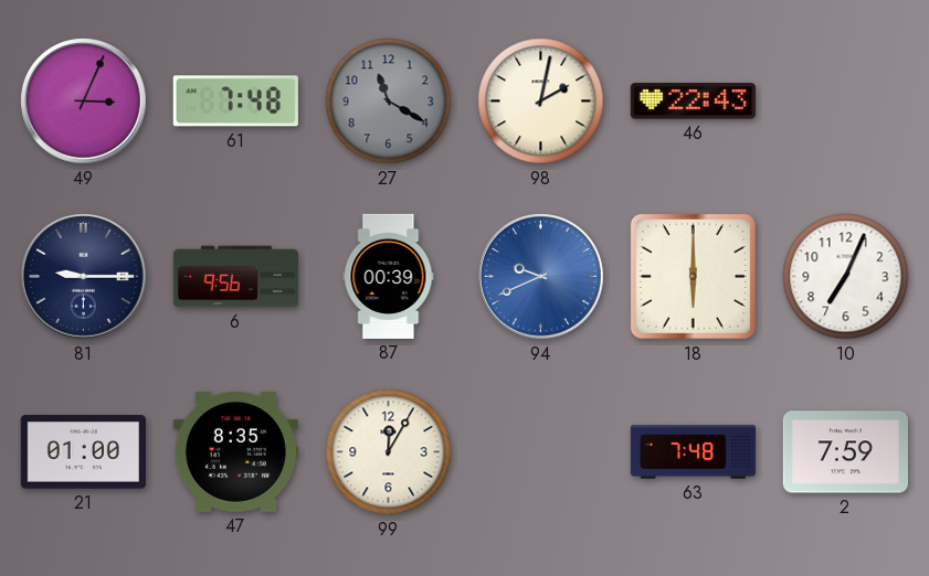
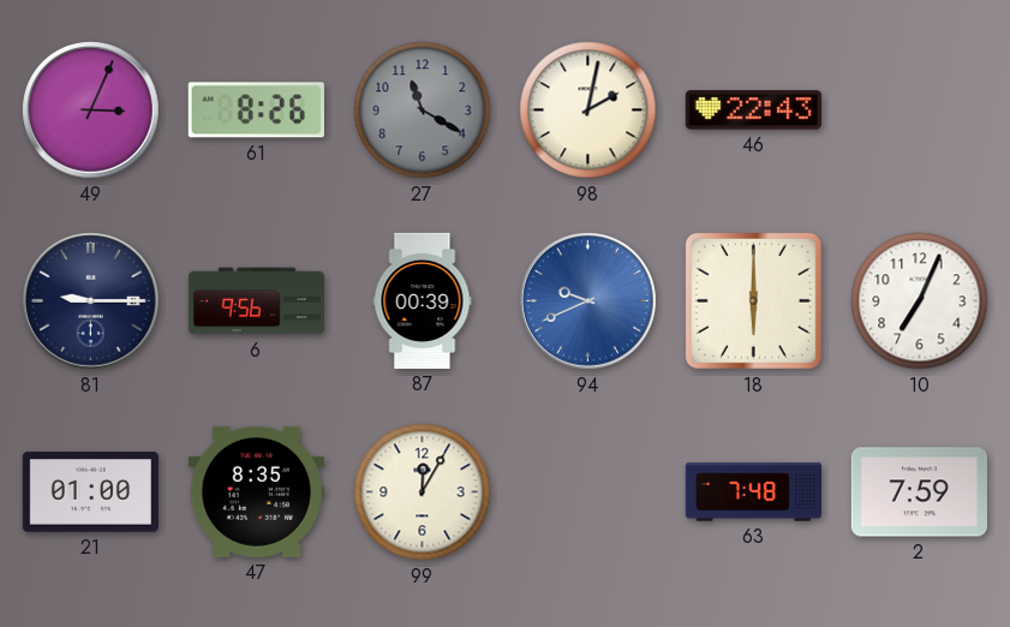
61: 7:48 -> 8:26 (256, 111)
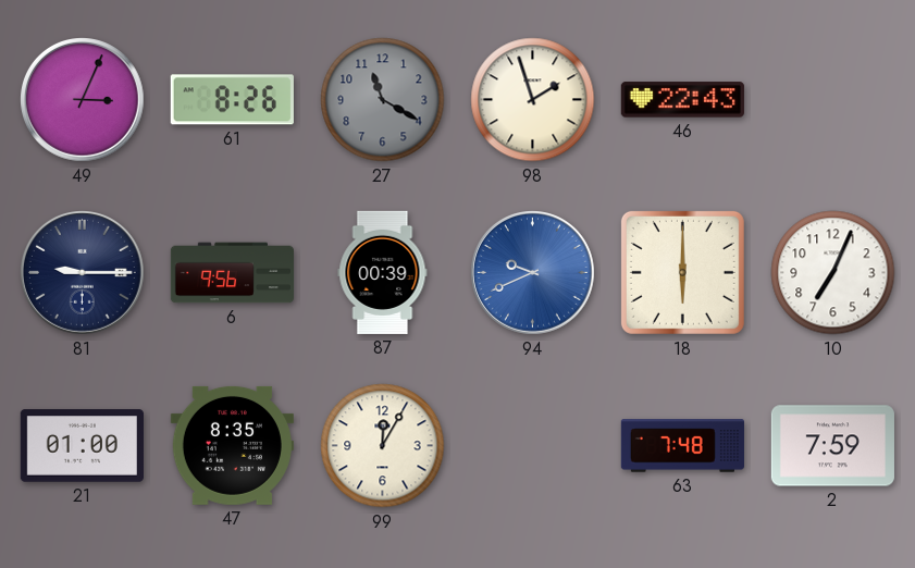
98: 2:02 -> 1:57 (533, 100)
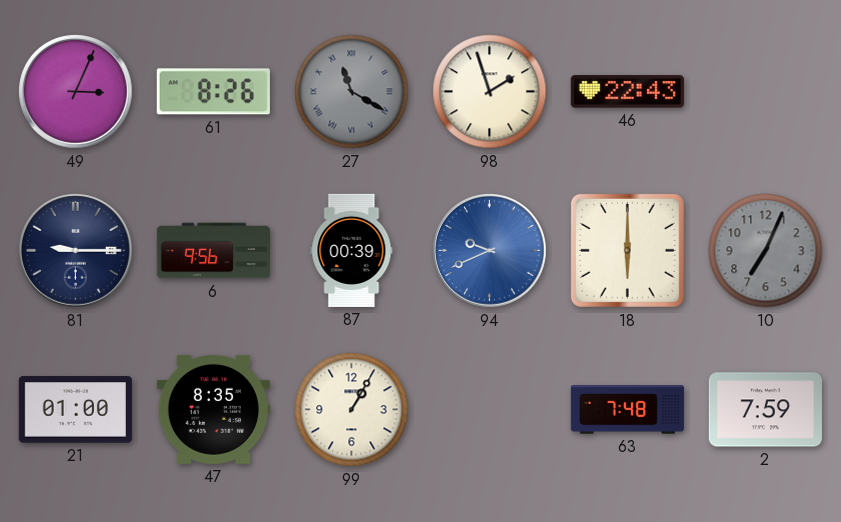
27 numerals: Arabic -> Roman (352, 92)
10 dial: white -> grey (766, 251)
99: 12:05 -> 1:05 (352, 410)
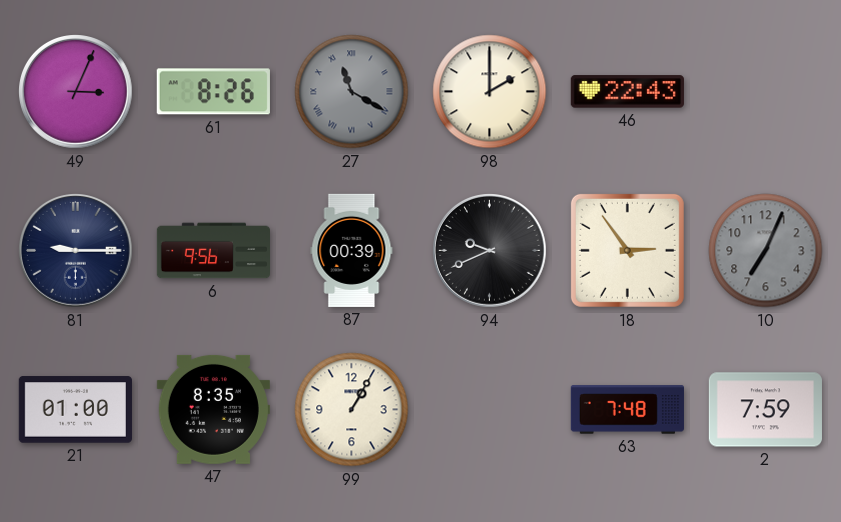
98: 1:57 -> 2:00 (490, 92)
94 dial: blue -> black (490, 251)
18: 6:00 -> 2:54 (627, 250)
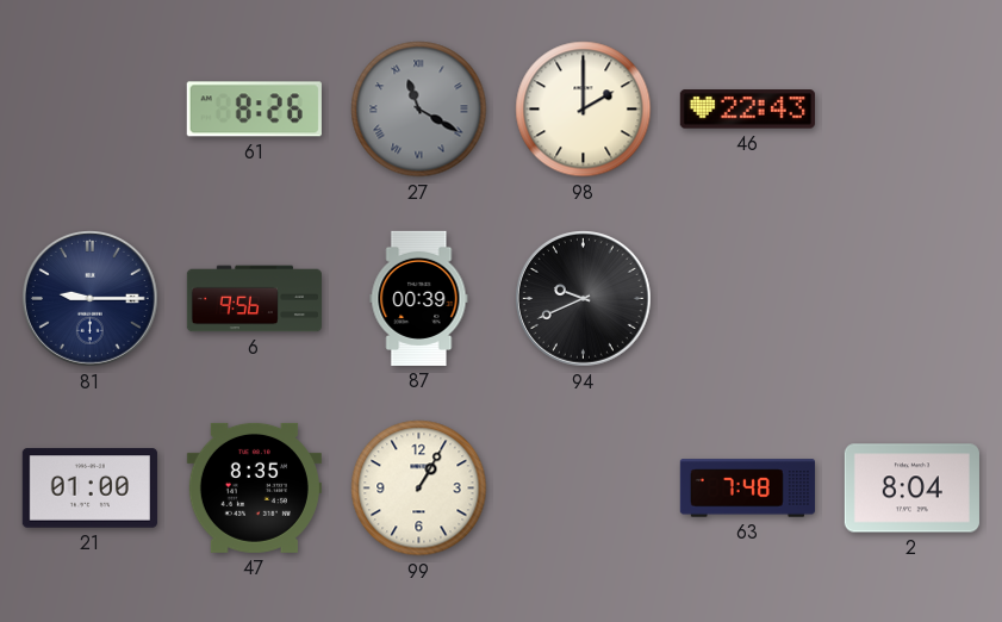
49: 3:04 -> none (76, 92)
18: 2:54 -> none (627, 250)
10: 7:04 -> none (766, 251)
2: 7:59 -> 8:04 (911, 489)
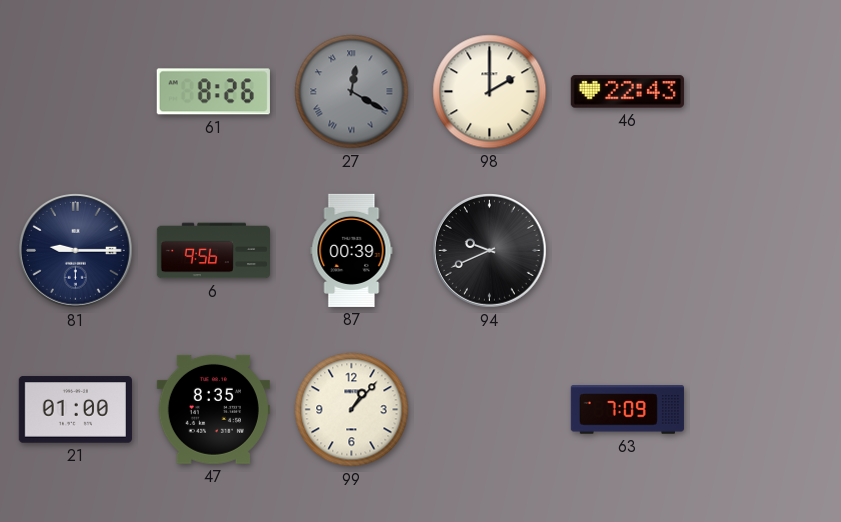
27: 11:20 -> 12:20 (352, 92)
99: 1:05 -> 1:07 (352, 410)
63: 7:48 -> 7:09 (627, 410)
2: 8:04 -> none (911, 489)
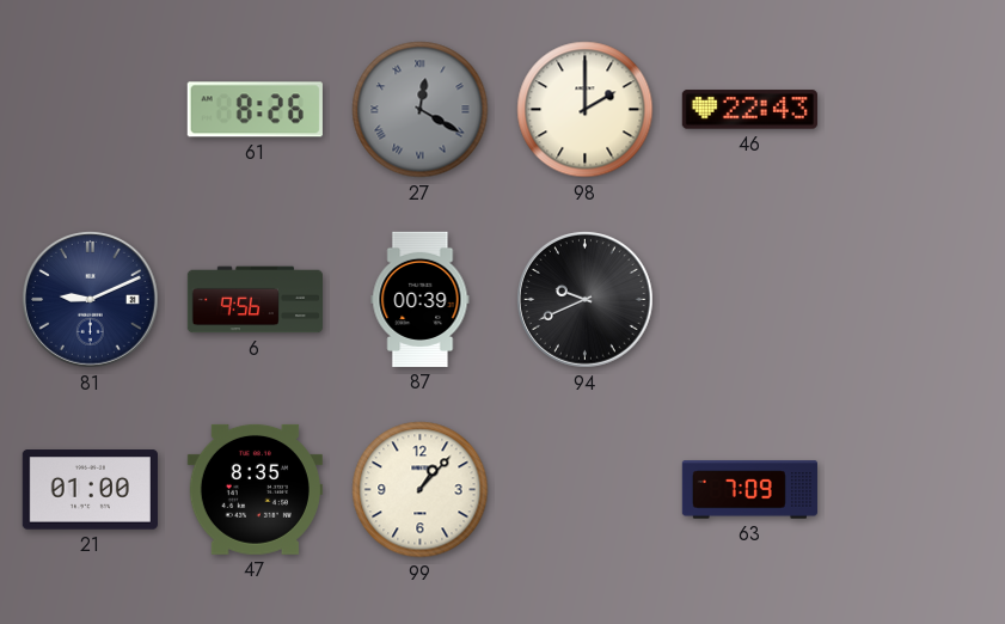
81: 9:15 -> 9:11 (91, 300)
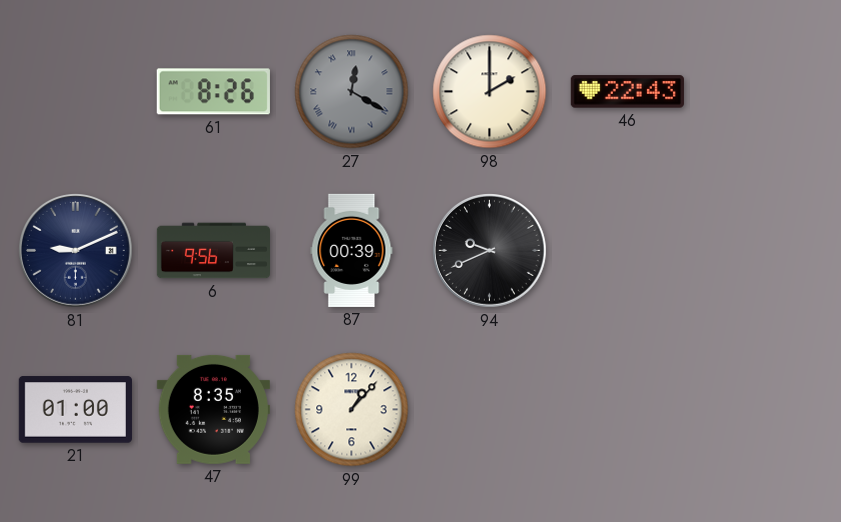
63: 7:09 -> none (749, 490)
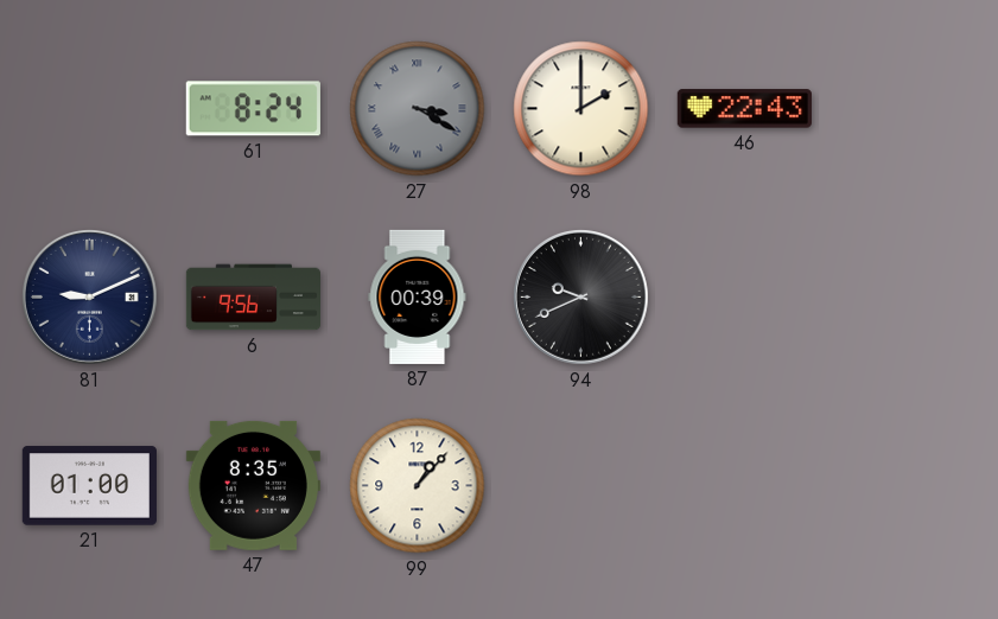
61: 8:26 -> 8:24 (253, 109)
27: 12:20 -> 3:20 (418, 109)
